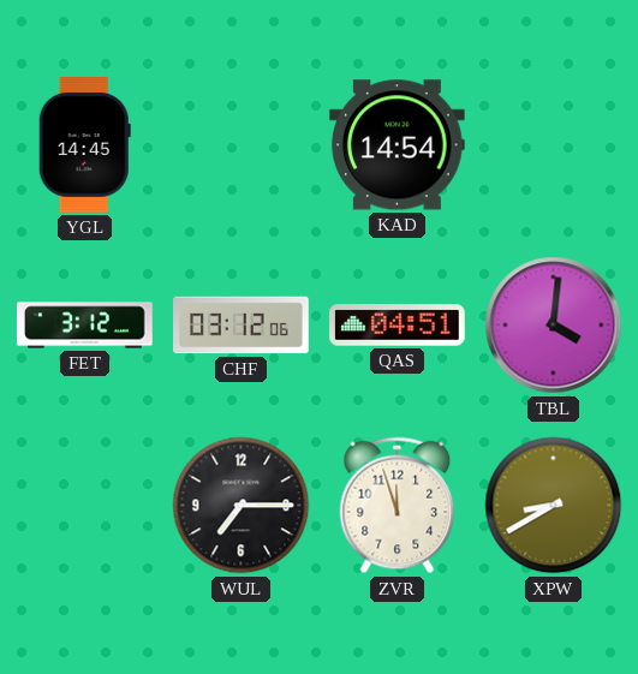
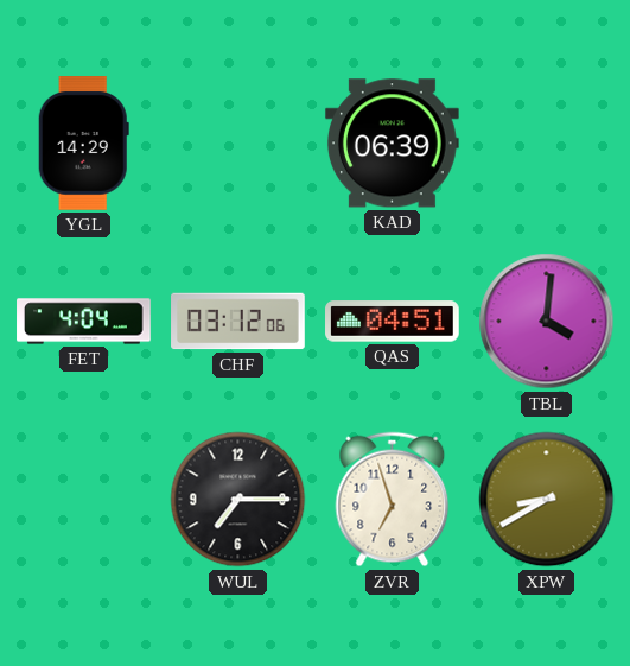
YGL: 14:45 -> 14:29 (83, 144)
KAD: 14:54 -> 06:39 (392, 144)
FET: 3:12 -> 4:04 (84, 322)
ZVR: 11:57 -> 6:57 (393, 500)
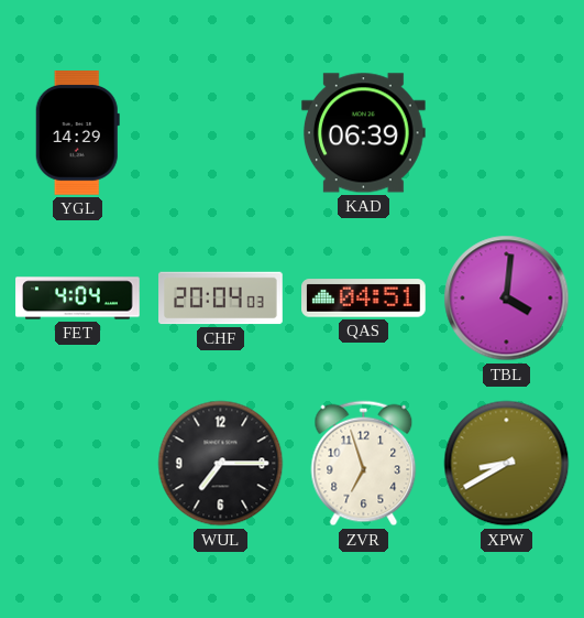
CHF: 03:12 -> 20:04 (221, 299)
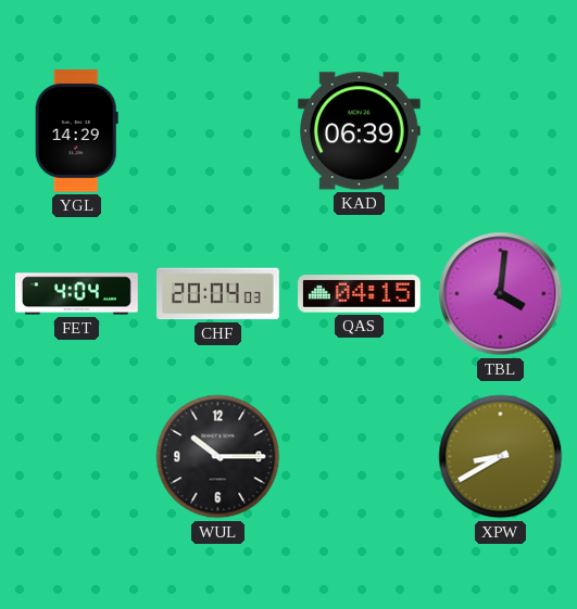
QAS: 04:51 -> 04:15 (360, 294)
WUL: 7:15 -> 10:15 (218, 457)
ZVR: 6:57 -> none (364, 464)
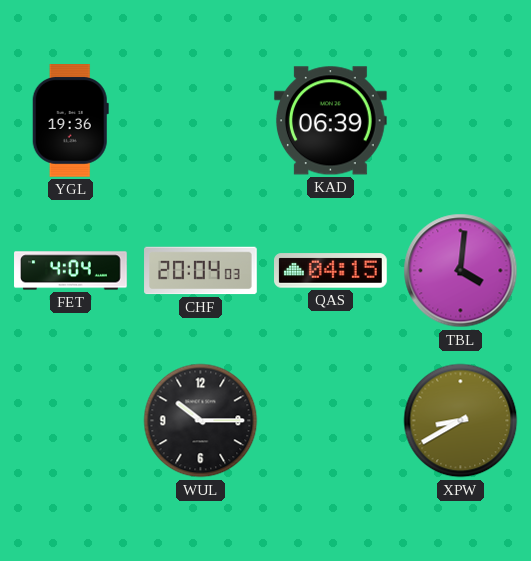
YGL: 14:29 -> 19:36 (70, 121)
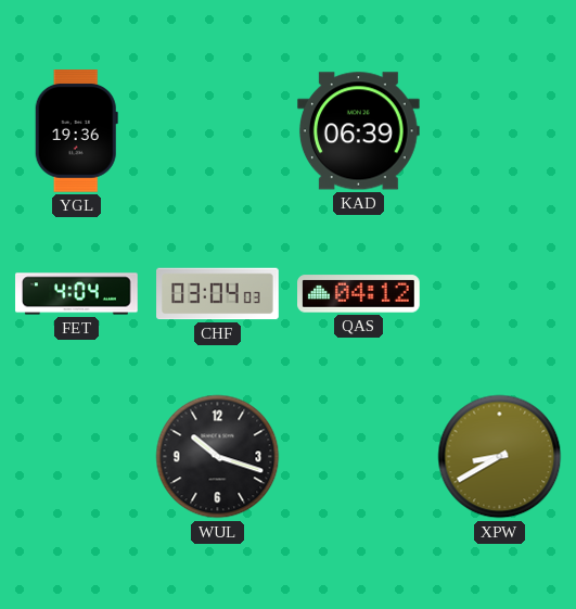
CHF: 20:04 -> 03:04 (218, 294)
QAS: 04:15 -> 04:12 (359, 294)
TBL: 4:01 -> none (461, 271)
WUL: 10:15 -> 10:18 (218, 457)
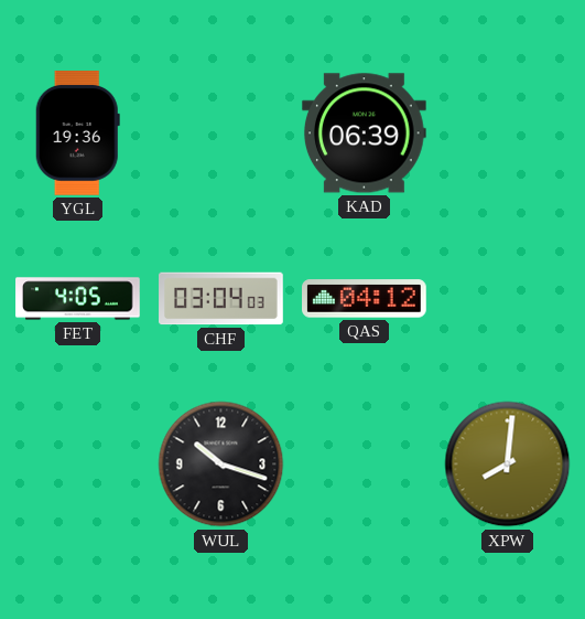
FET: 4:04 -> 4:05 (78, 299)
XPW: 8:40 -> 8:01 (508, 465)
